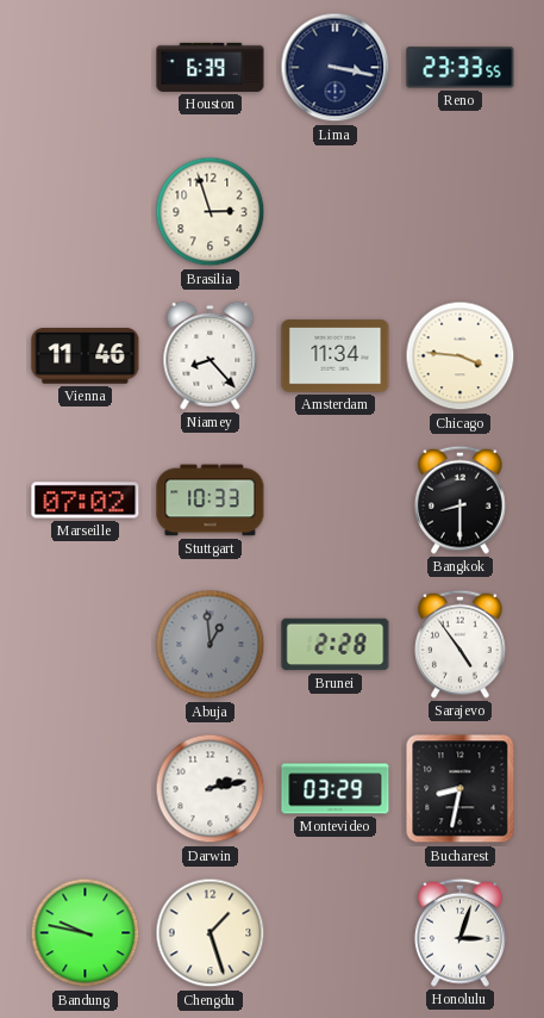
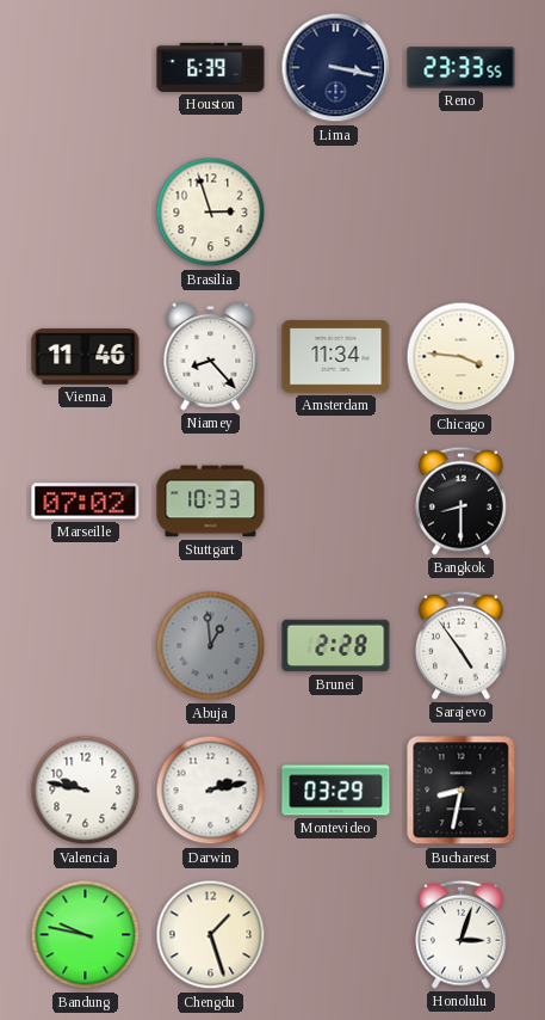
Valencia: none -> 9:47 (86, 791)
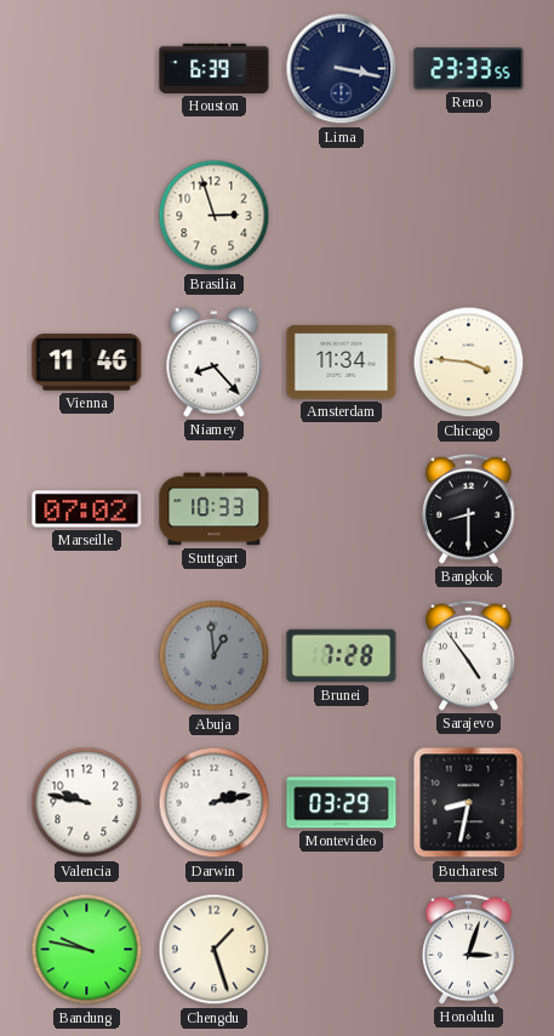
Brunei: 2:28 -> 7:28 (342, 656)
